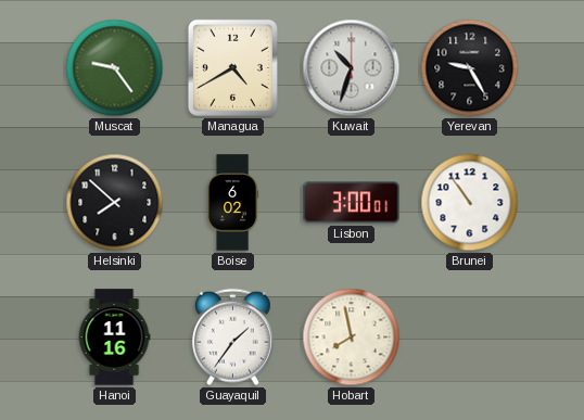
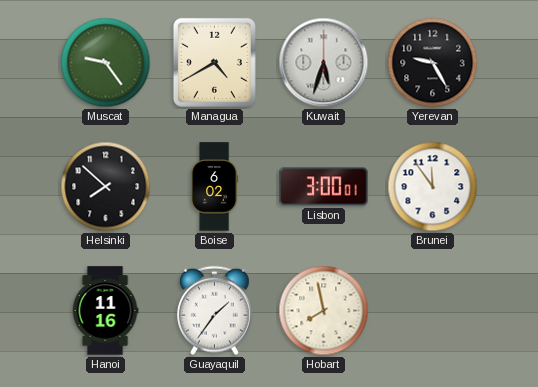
Kuwait: 10:33 -> 5:33 (324, 63)
Brunei: 10:54 -> 11:54 (433, 187)
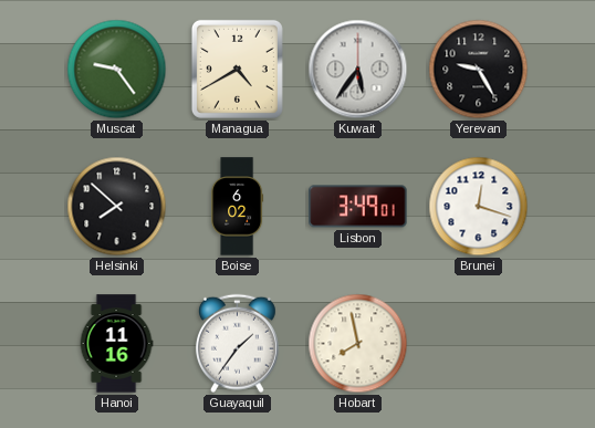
Kuwait: 5:33 -> 5:36 (358, 70)
Lisbon: 3:00 -> 3:49 (358, 207)
Brunei: 11:54 -> 12:18 (479, 207)
